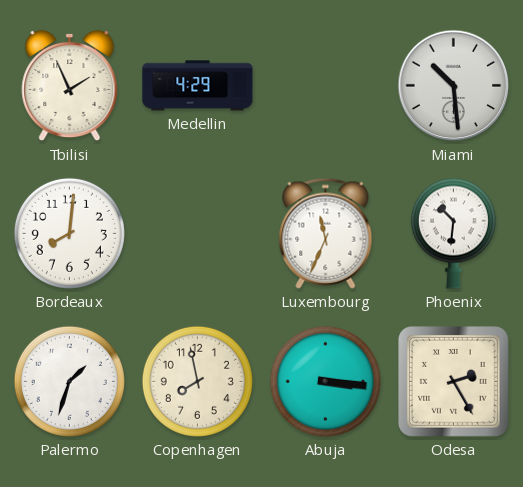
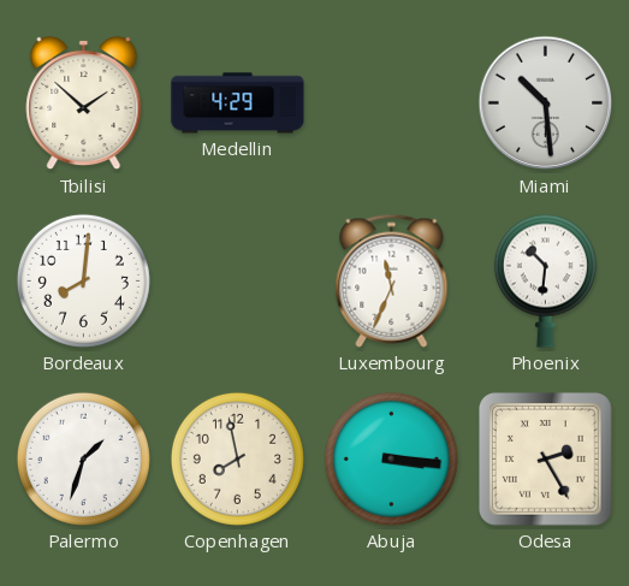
Tbilisi: 1:56 -> 1:52 (84, 103)
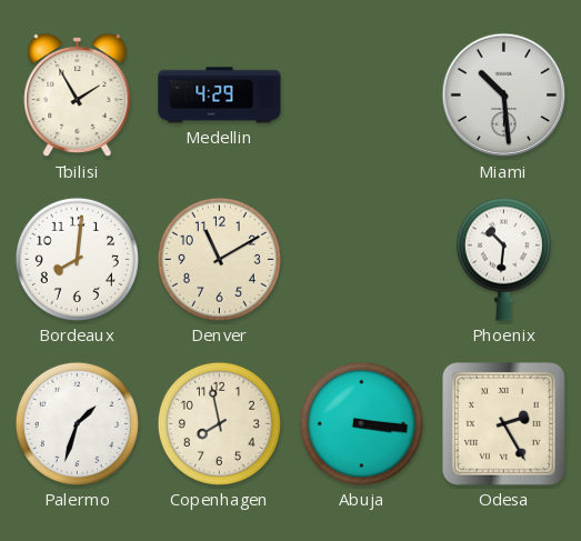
Tbilisi: 1:52 -> 1:55 (78, 96)
Denver: none -> 11:10 (219, 259)
Luxembourg: 11:34 -> none (392, 280)
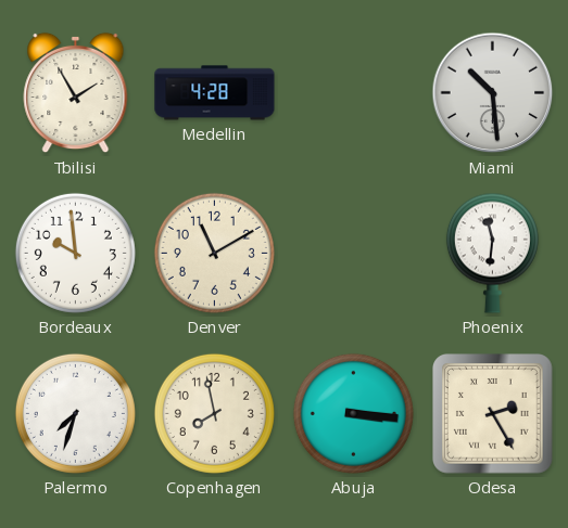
Medellin: 4:29 -> 4:28 (215, 93)
Bordeaux: 8:01 -> 9:59 (75, 253)
Phoenix: 10:31 -> 11:31 (492, 253)
Palermo: 1:33 -> 7:33 (75, 413)
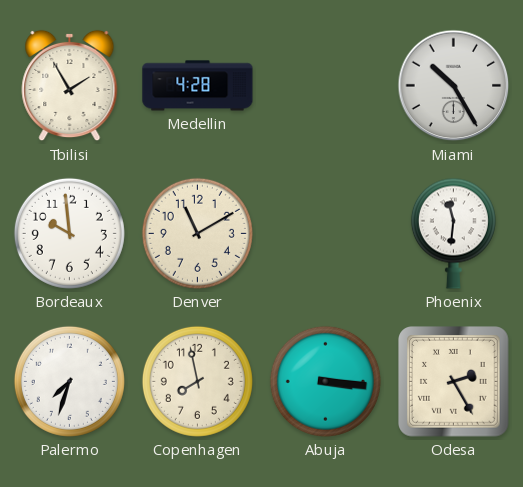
Miami: 10:29 -> 10:25 (454, 86)
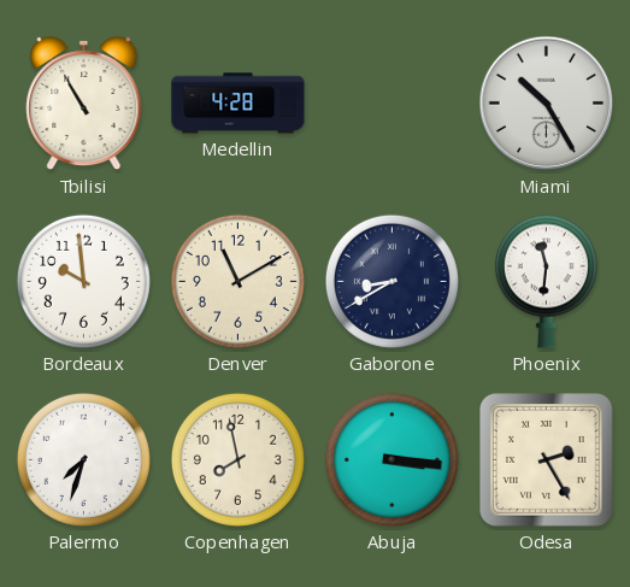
Tbilisi: 1:55 -> 10:55 (84, 104)
Gaborone: none -> 8:40 (391, 281)
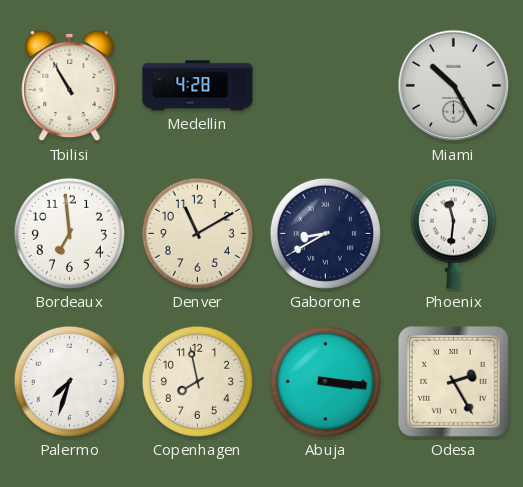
Bordeaux: 9:59 -> 6:59 (69, 233)
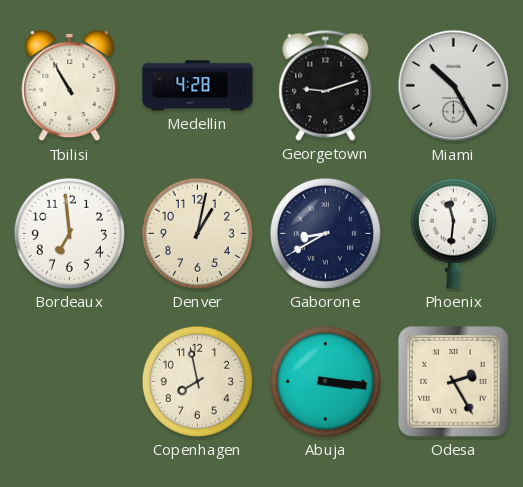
Georgetown: none -> 9:12 (326, 85)
Denver: 11:10 -> 1:02 (197, 233)
Palermo: 7:33 -> none (69, 381)
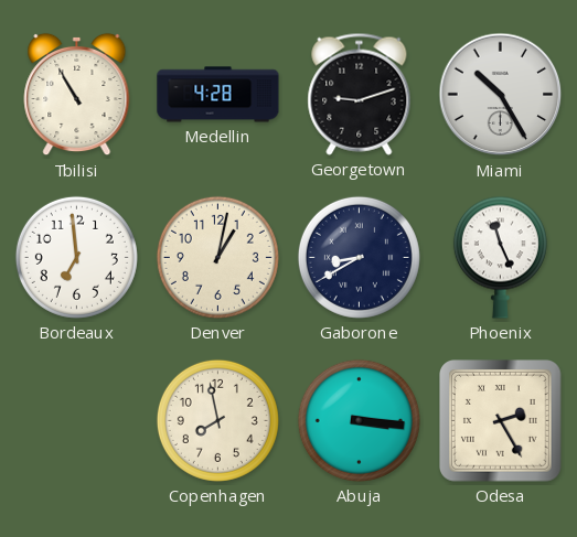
Phoenix: 11:31 -> 11:26 (500, 257)
